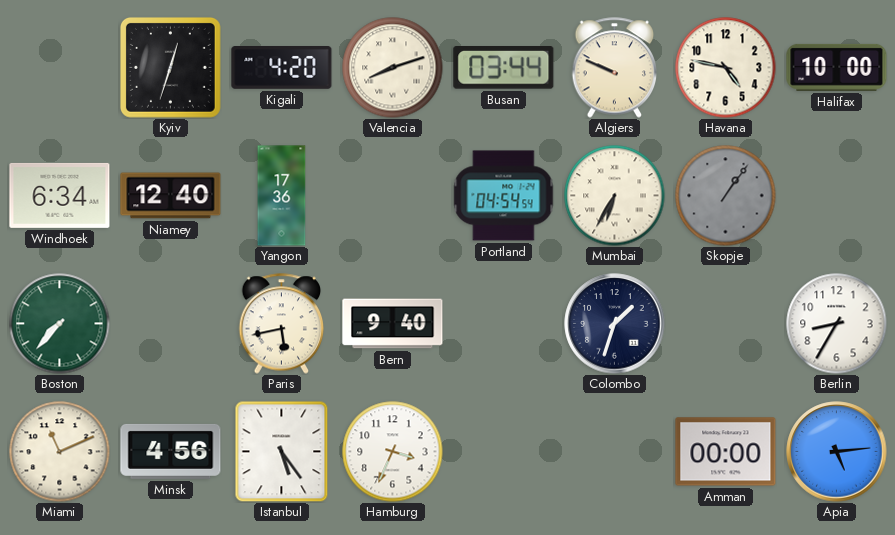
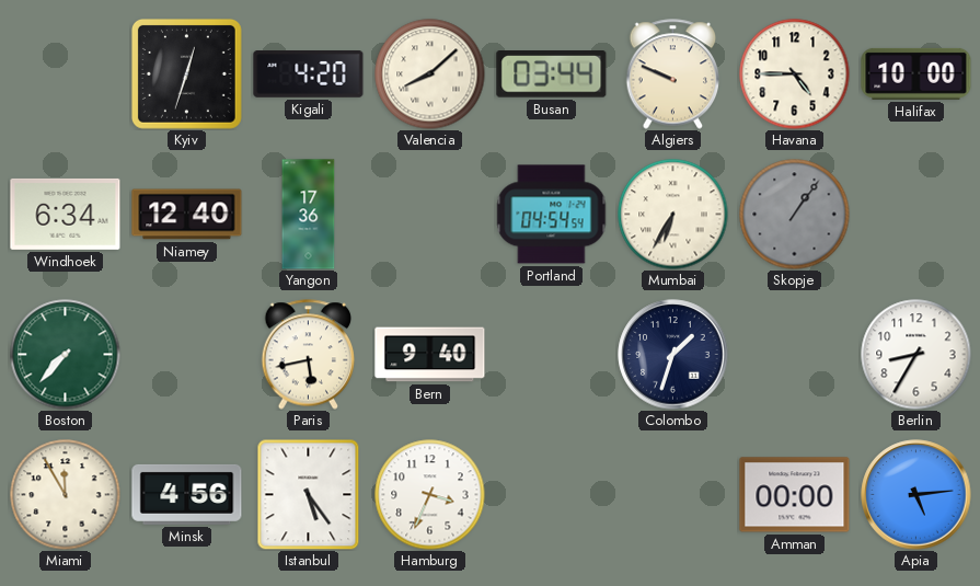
Valencia: 8:12 -> 8:08 (430, 74)
Havana: 4:47 -> 4:45 (795, 74)
Miami: 11:11 -> 11:55 (66, 495)
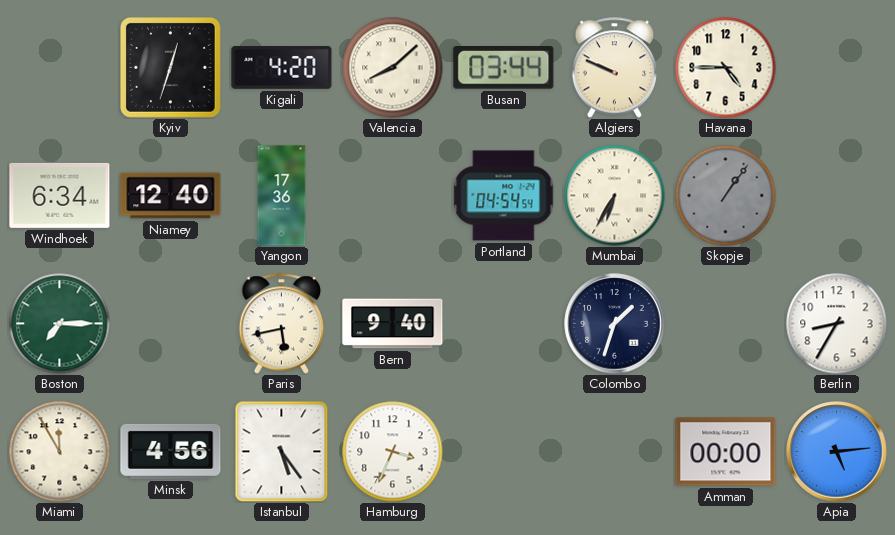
Halifax: 10:00 -> none (916, 73)
Boston: 7:37 -> 7:15 (60, 324)
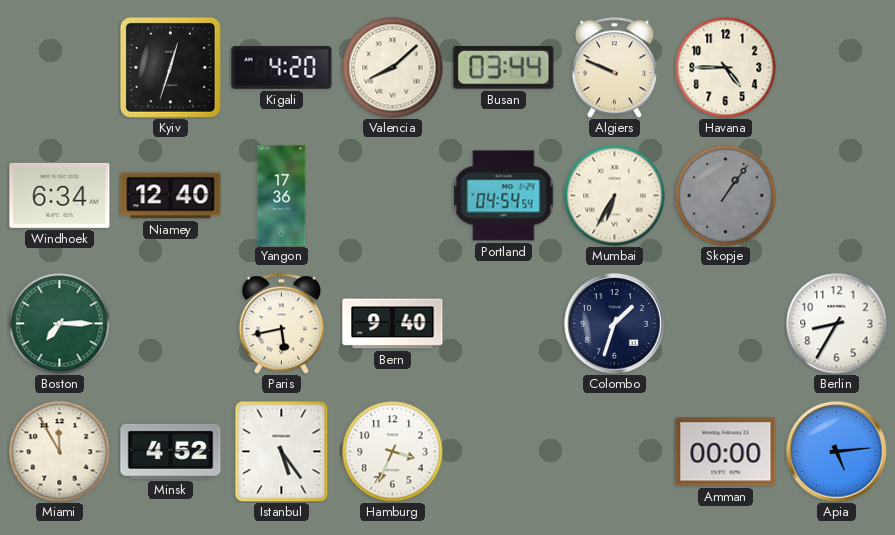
Minsk: 4:56 -> 4:52 (171, 451)
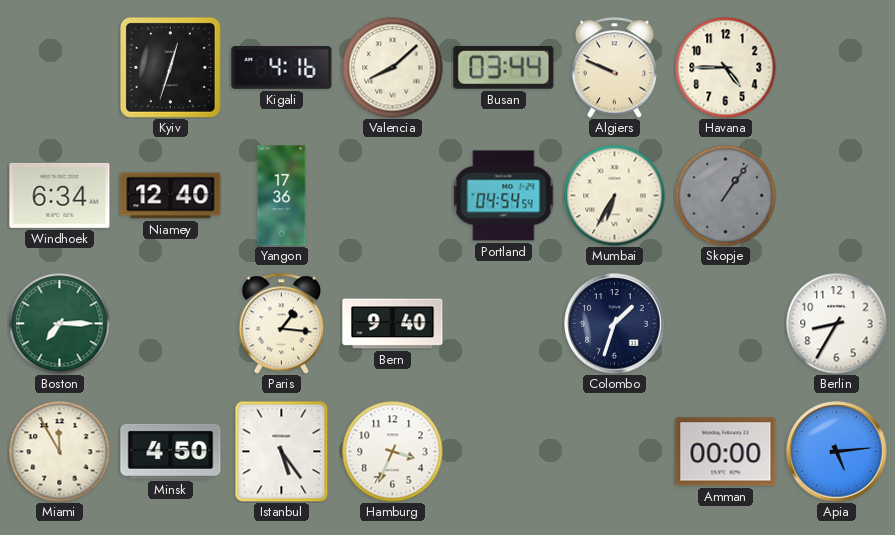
Kigali: 4:20 -> 4:16 (282, 68)
Paris: 5:43 -> 1:16 (282, 324)
Minsk: 4:52 -> 4:50 (171, 451)
